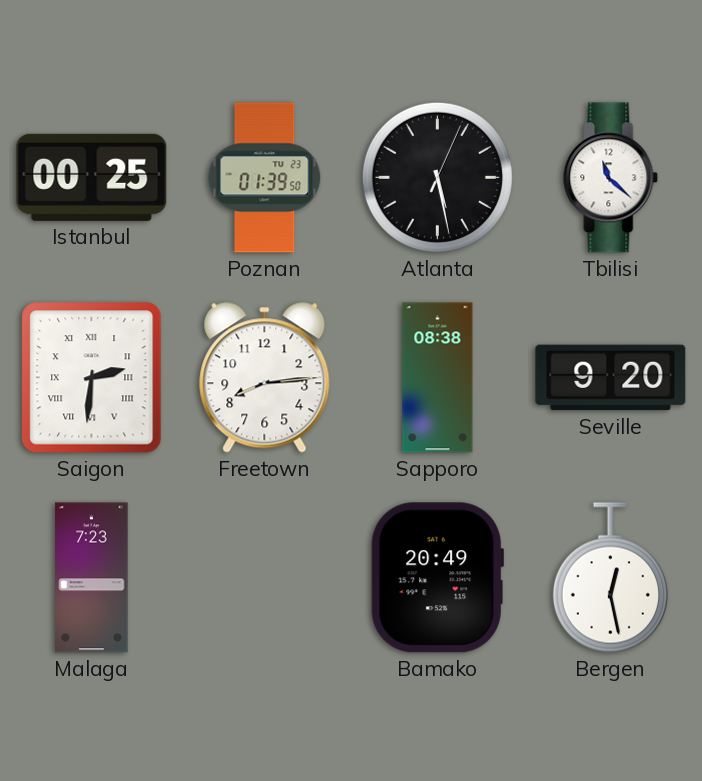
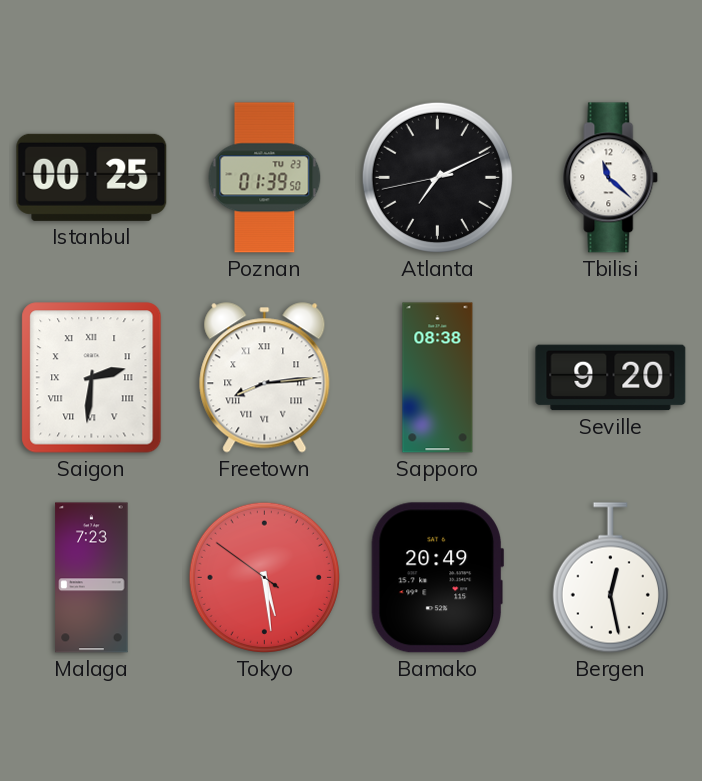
Atlanta: 5:28 -> 7:10 (437, 177)
Freetown numerals: Arabic -> Roman (265, 378)
Tokyo: none -> 5:28 (264, 577)
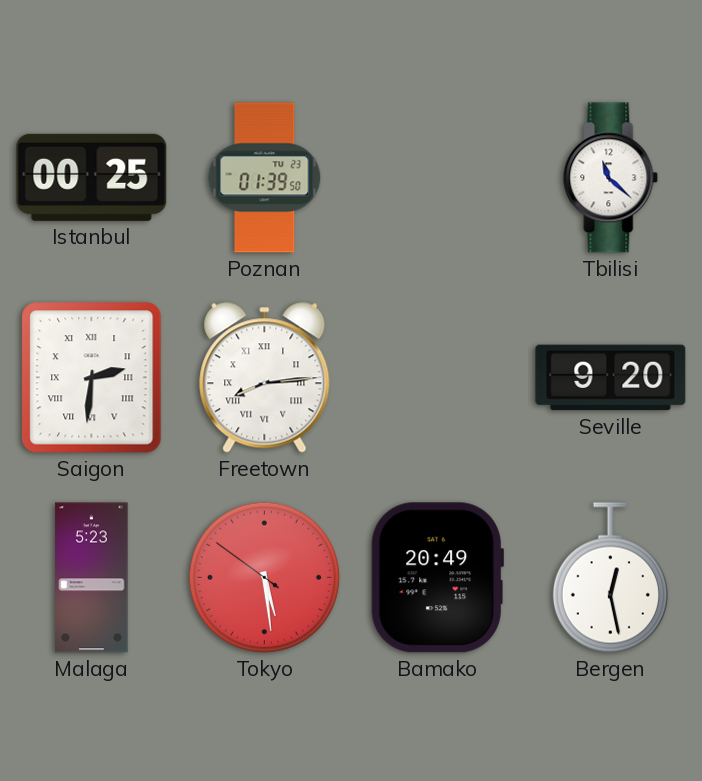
Atlanta: 7:10 -> none (437, 177)
Sapporo: 08:38 -> none (438, 378)
Malaga: 7:23 -> 5:23 (92, 578)
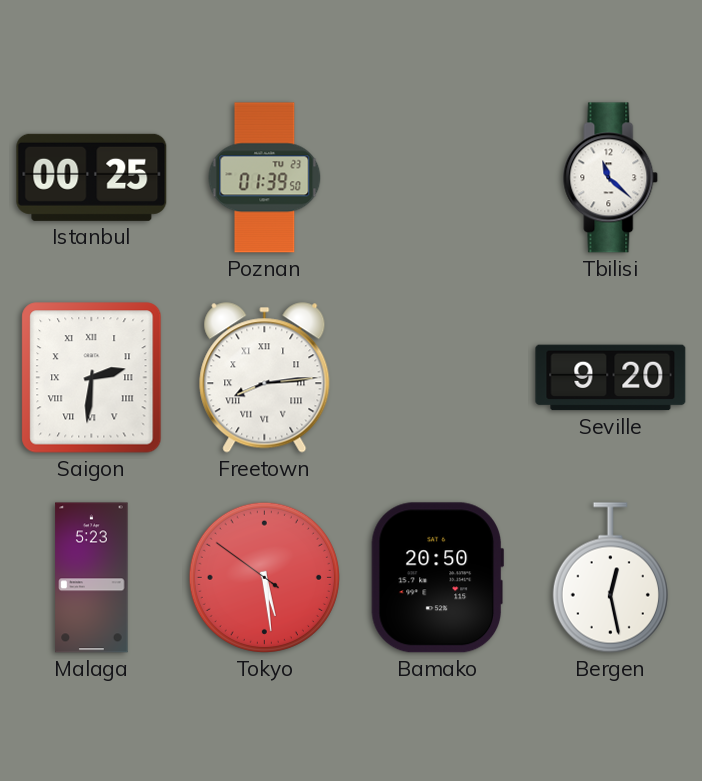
Bamako: 20:49 -> 20:50 (437, 578)
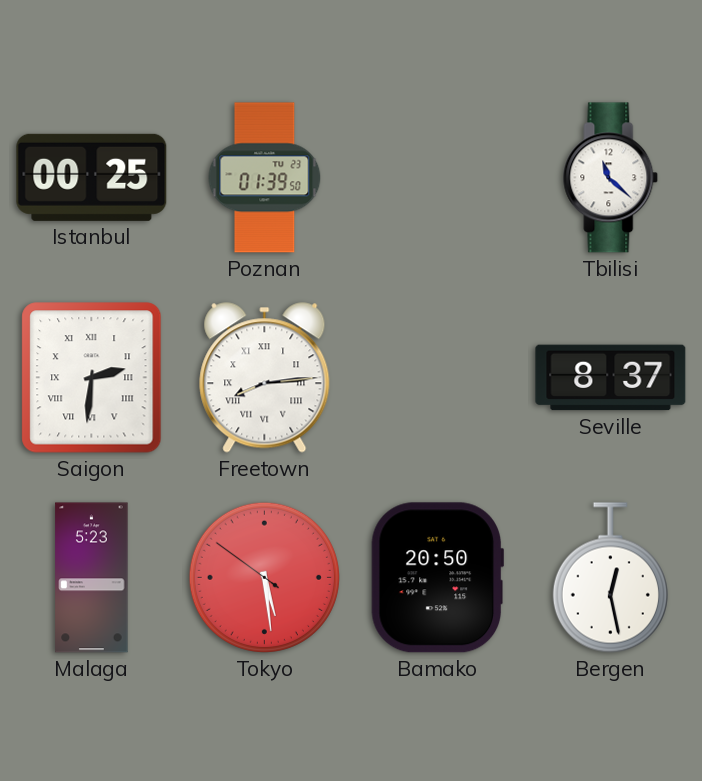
Seville: 9:20 -> 8:37 (611, 378)
